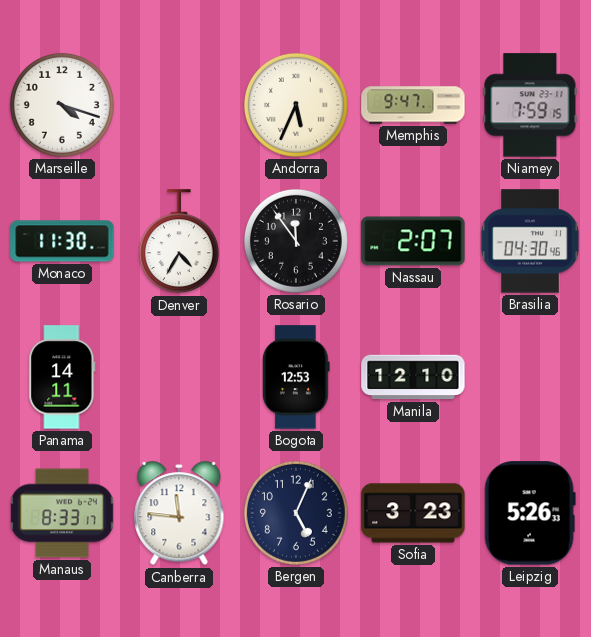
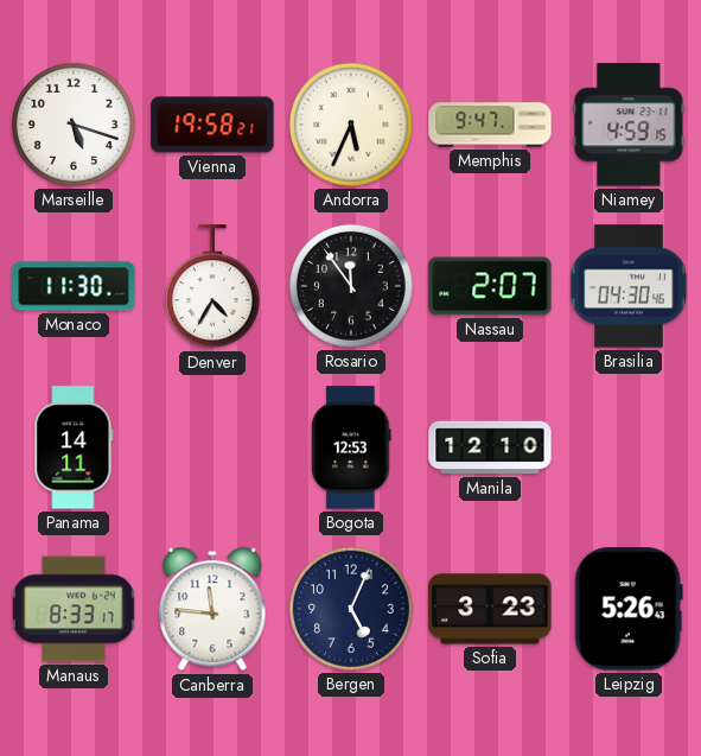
Marseille: 4:18 -> 5:18 (74, 125)
Vienna: none -> 19:58 (212, 125)
Niamey: 7:59 -> 4:59 (629, 125)
Leipzig: 5:26:33 -> 5:26:43 (629, 609)
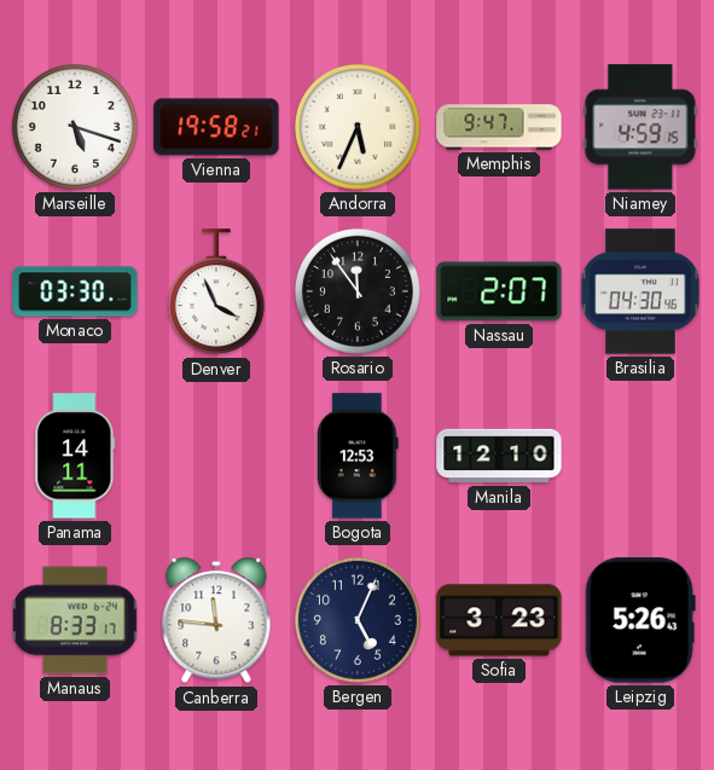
Monaco: 11:30 -> 03:30 (75, 291)
Denver: 4:35 -> 3:56 (216, 293)
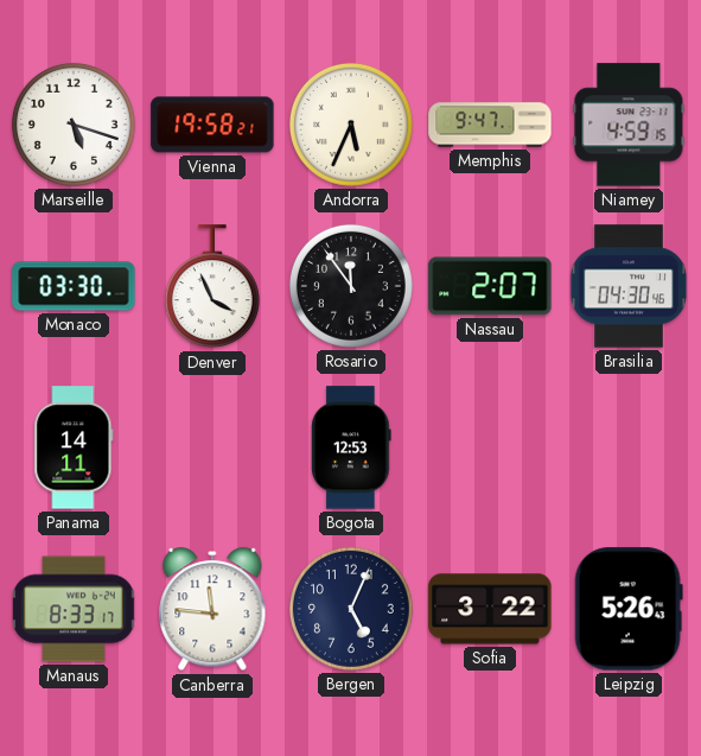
Manila: 12:10 -> none (499, 456)
Sofia: 3:23 -> 3:22 (490, 609)
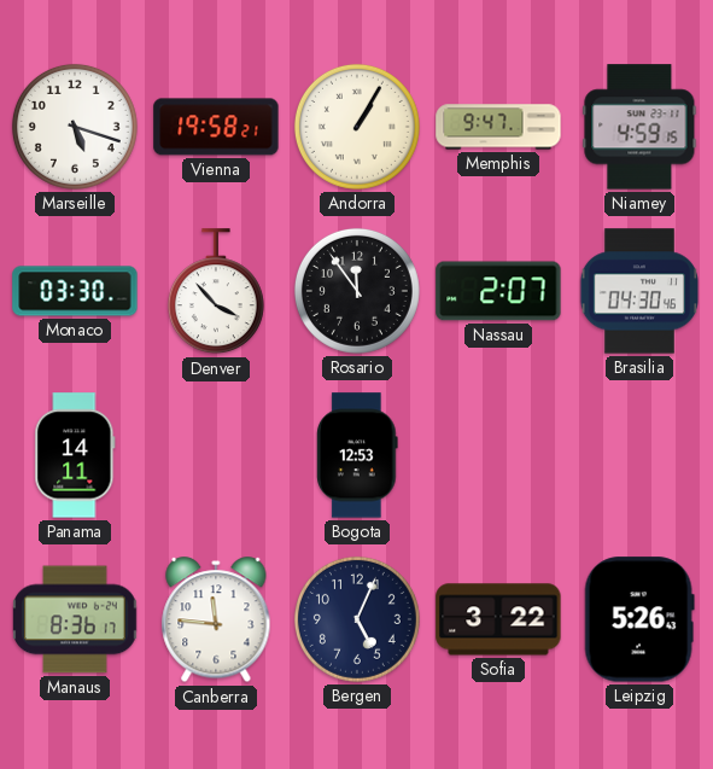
Andorra: 5:34 -> 1:05 (357, 127)
Denver: 3:56 -> 3:53 (216, 292)
Manaus: 8:33 -> 8:36 (75, 619)
